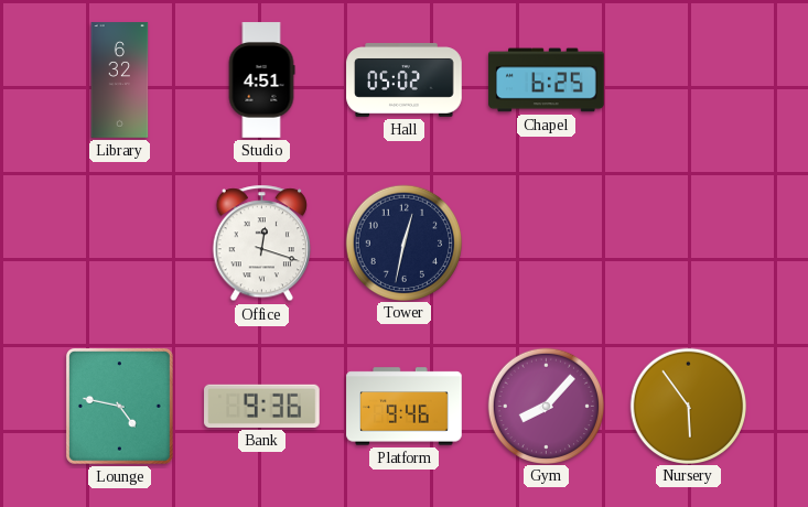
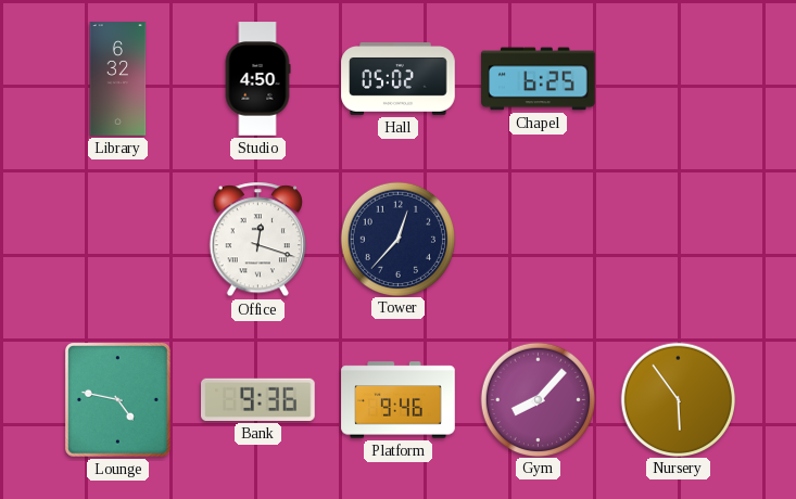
Studio: 4:51 -> 4:50 (257, 79)
Tower: 12:32 -> 12:37 (397, 239)
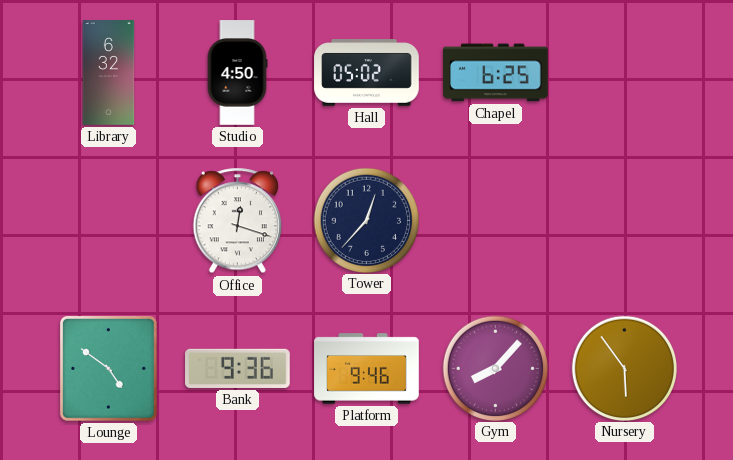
Lounge: 4:47 -> 4:51 (108, 369)
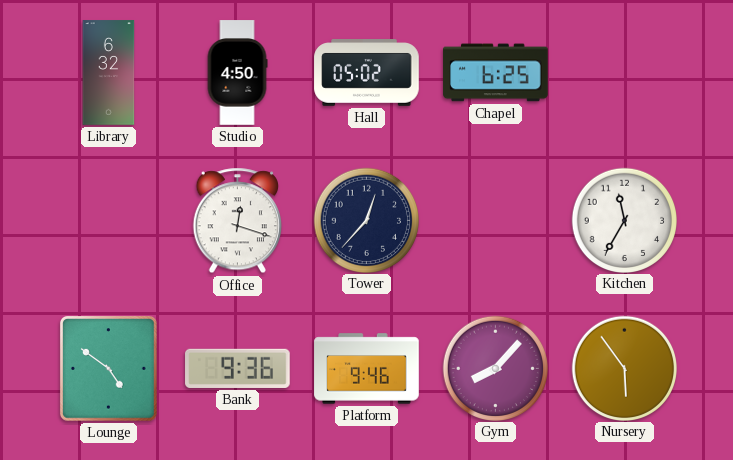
Kitchen: none -> 11:35 (624, 220)
